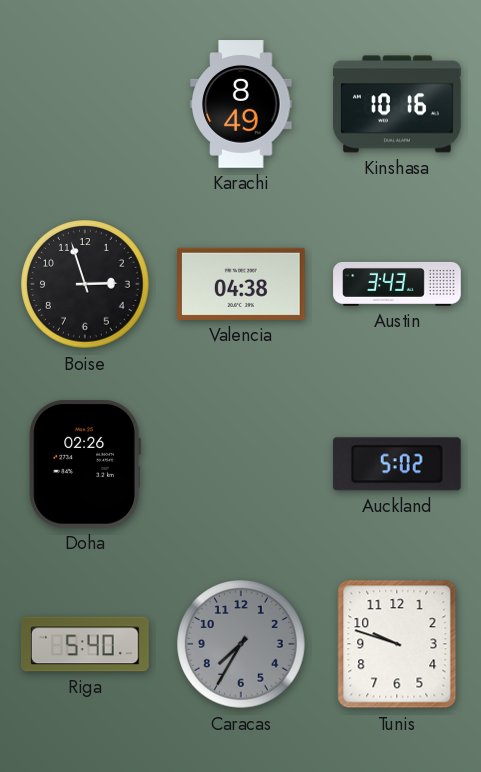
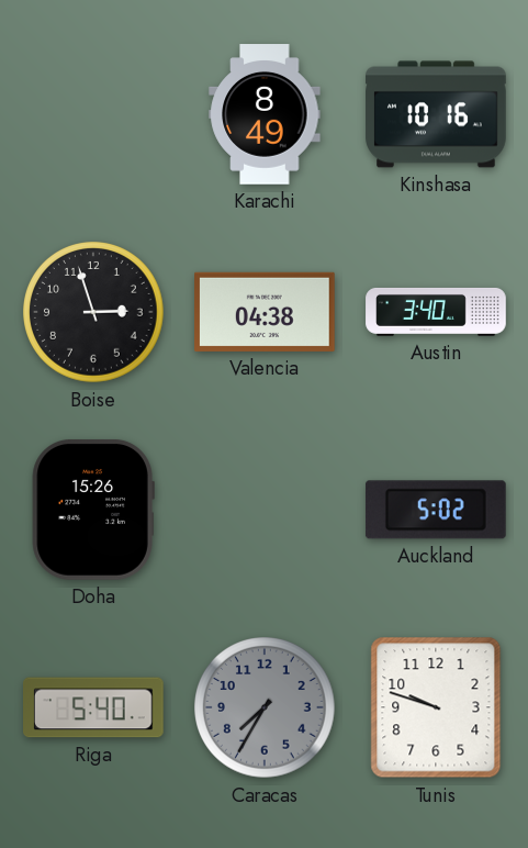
Austin: 3:43 -> 3:40 (436, 312)
Doha: 02:26 -> 15:26 (93, 510)
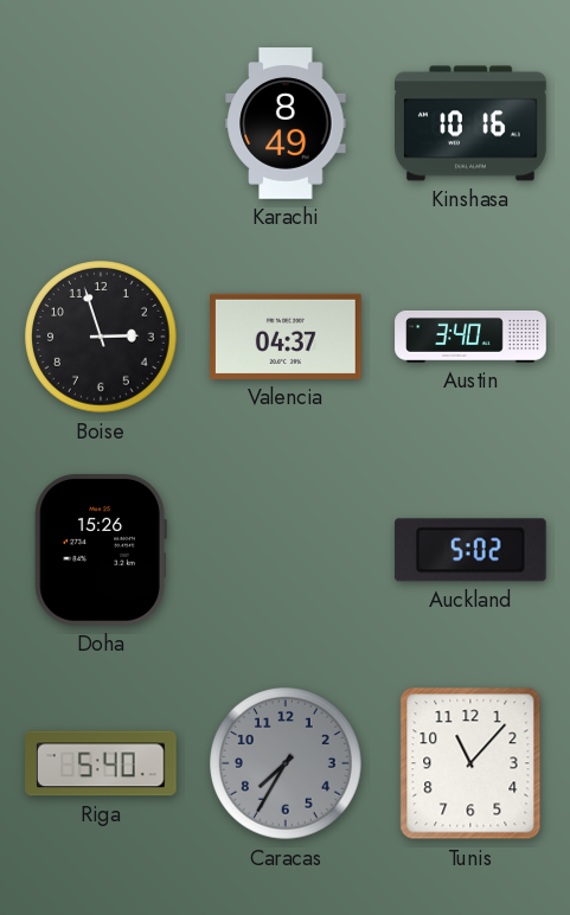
Valencia: 04:38 -> 04:37 (287, 337)
Tunis: 9:48 -> 11:07 (470, 763)
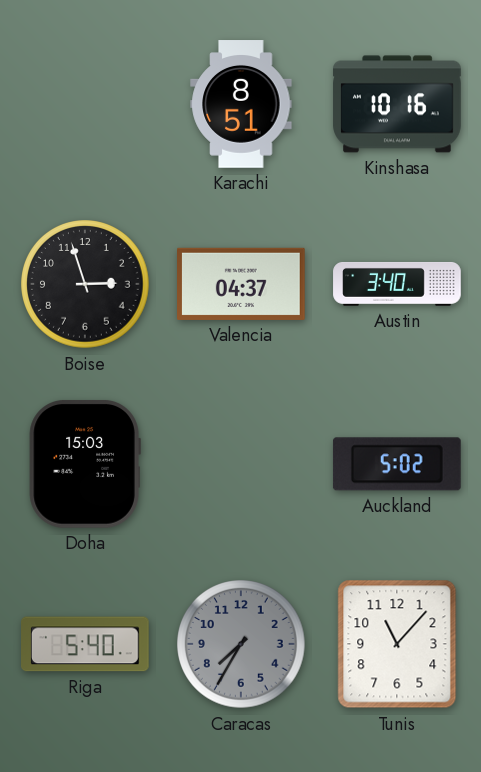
Karachi: 8:49 -> 8:51 (241, 104)
Doha: 15:26 -> 15:03 (85, 464)
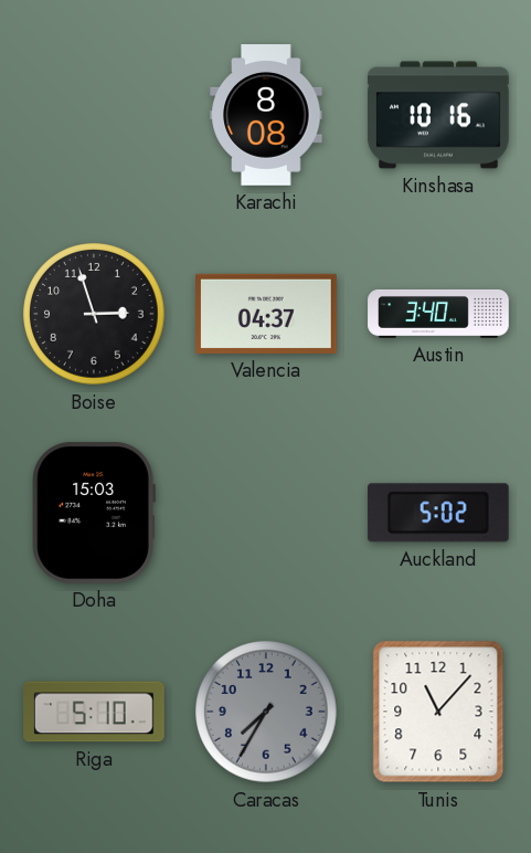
Karachi: 8:51 -> 8:08 (266, 115)
Riga: 5:40 -> 5:10 (95, 712)
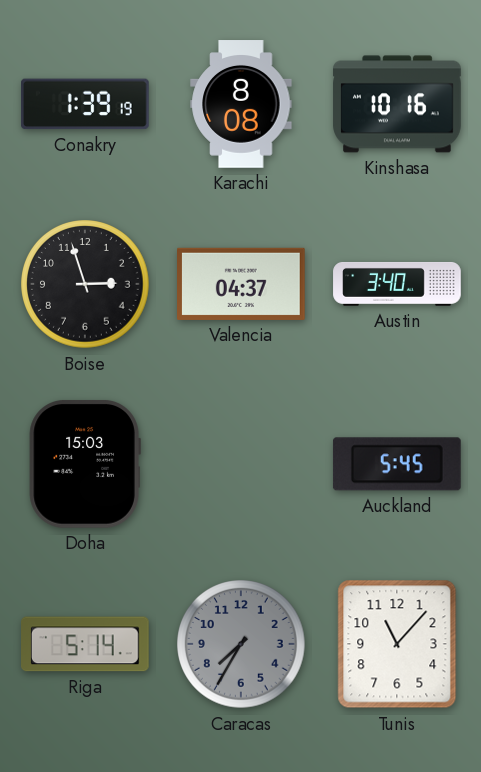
Conakry: none -> 1:39 (86, 104)
Auckland: 5:02 -> 5:45 (397, 464)
Riga: 5:10 -> 5:14 (86, 644)
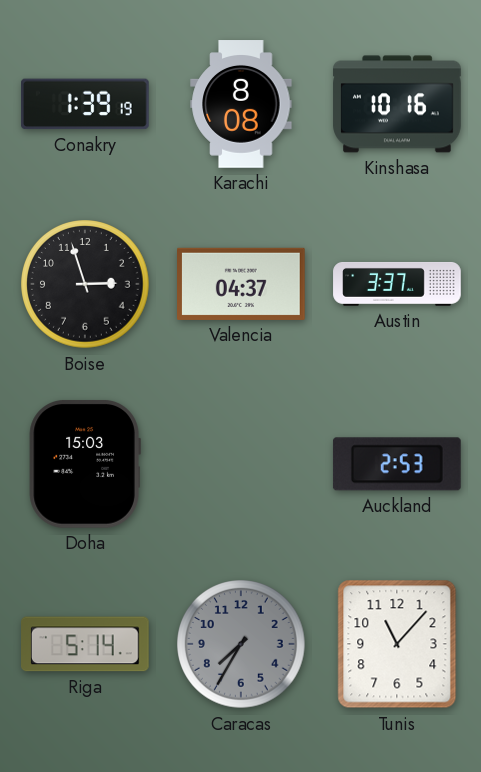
Austin: 3:40 -> 3:37 (397, 284)
Auckland: 5:45 -> 2:53 (397, 464)
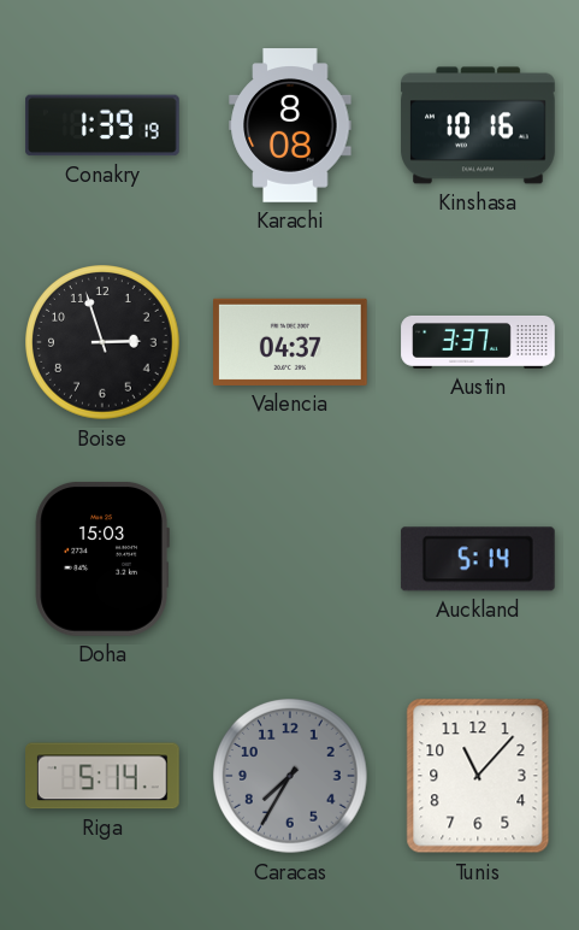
Auckland: 2:53 -> 5:14 (478, 559)
